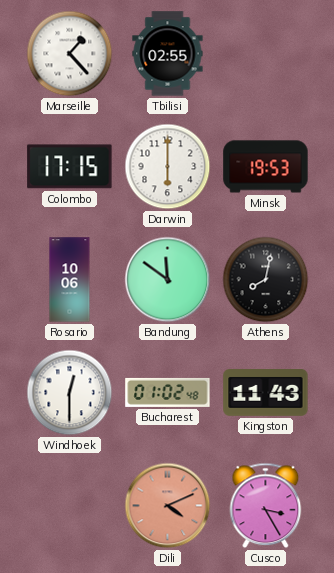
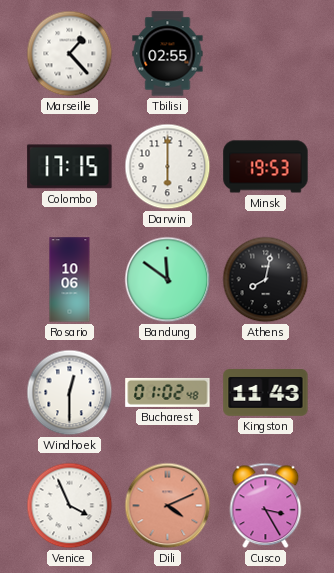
Venice: none -> 3:56 (70, 506)
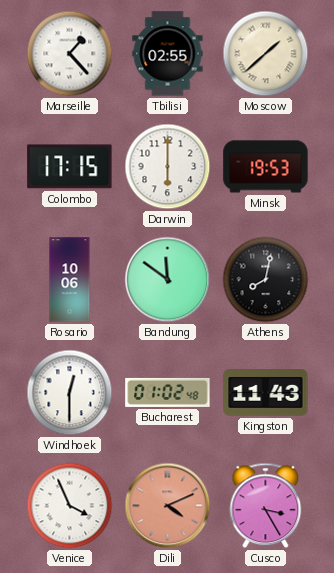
Moscow: none -> 1:38 (266, 54)
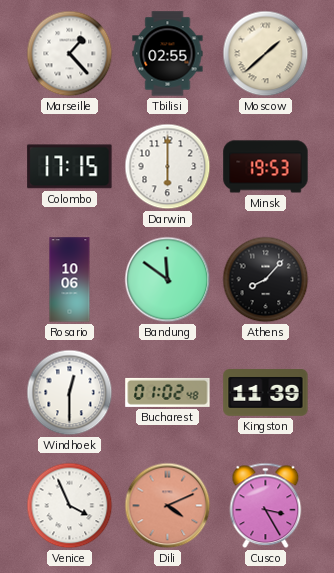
Athens: 8:02 -> 8:07 (266, 280)
Kingston: 11:43 -> 11:39 (266, 393)
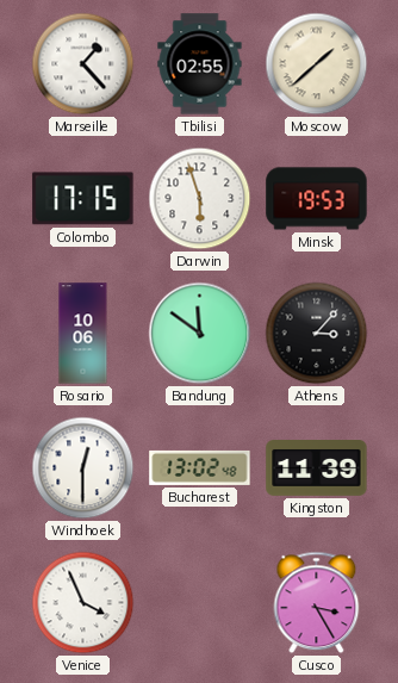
Darwin: 6:00 -> 5:57 (200, 199)
Athens: 8:07 -> 3:07 (317, 334)
Bucharest: 01:02 -> 13:02 (200, 467)
Dili: 4:11 -> none (168, 506)
